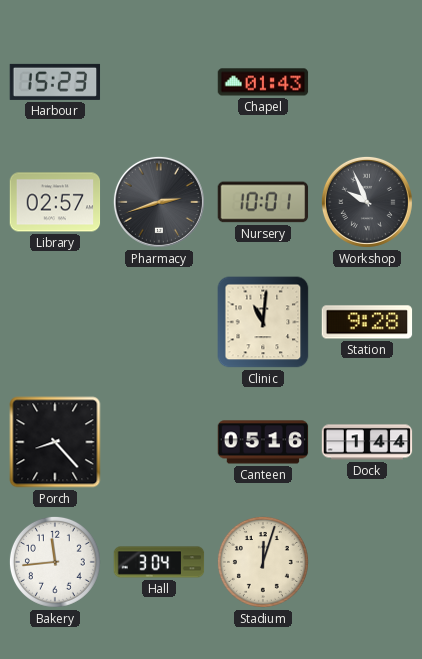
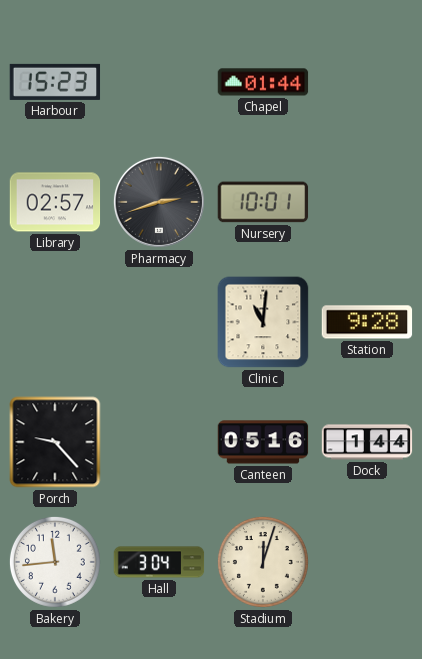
Chapel: 01:43 -> 01:44 (263, 82)
Workshop: 9:56 -> none (367, 202)
Porch: 8:23 -> 9:23 (55, 442)
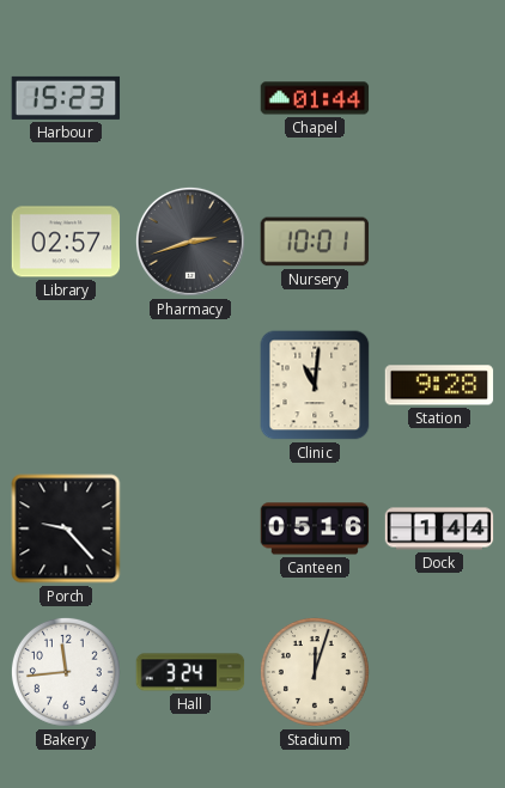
Hall: 3:04 -> 3:24 (190, 672)
